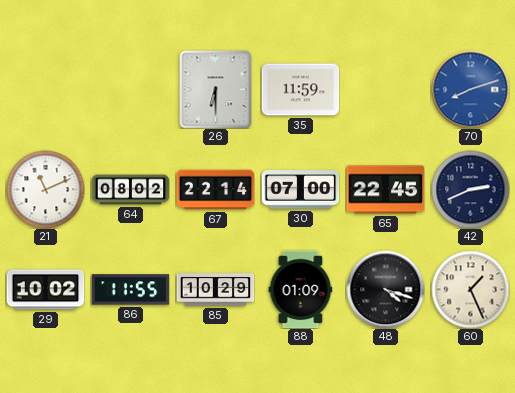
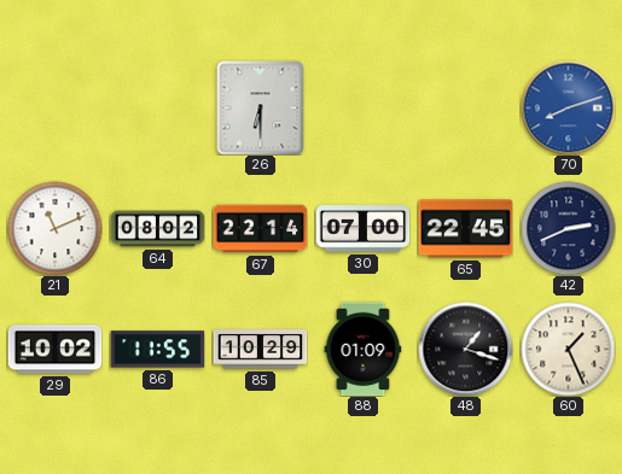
35: 11:59 -> none (300, 90)
48: 4:18 -> 1:18 (465, 349)
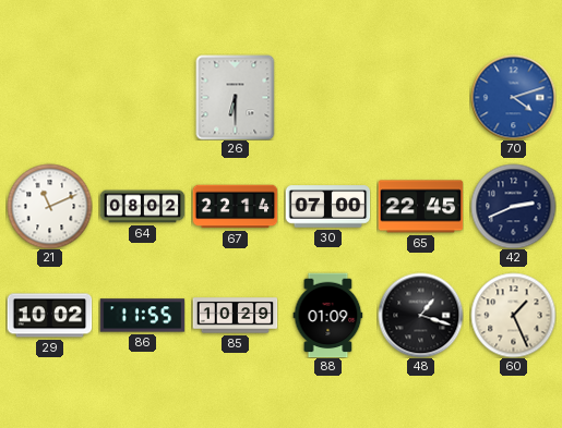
70: 8:12 -> 4:12 (513, 97)
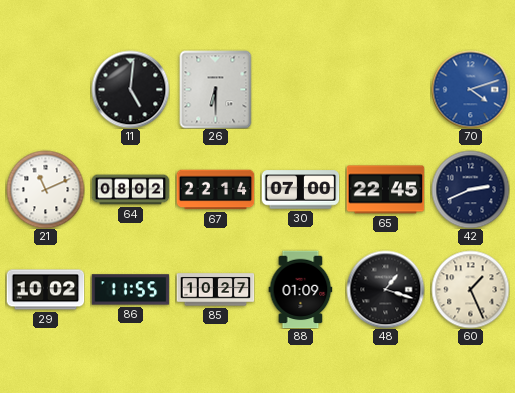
11: none -> 5:01 (130, 89)
85: 10:29 -> 10:27 (215, 290)
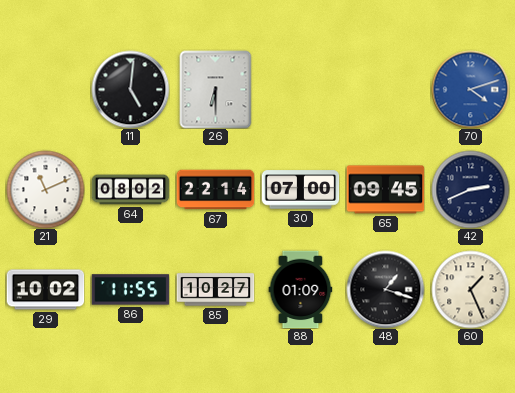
65: 22:45 -> 09:45 (385, 190)
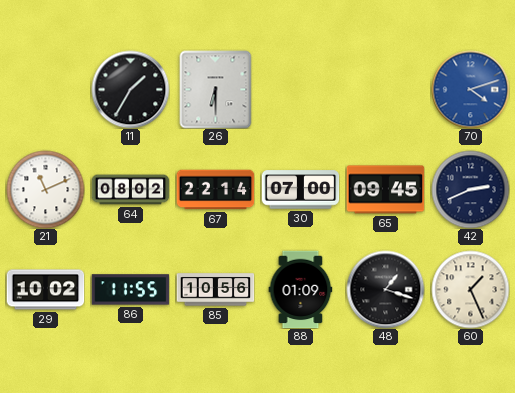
11: 5:01 -> 1:35 (130, 89)
85: 10:27 -> 10:56 (215, 290)
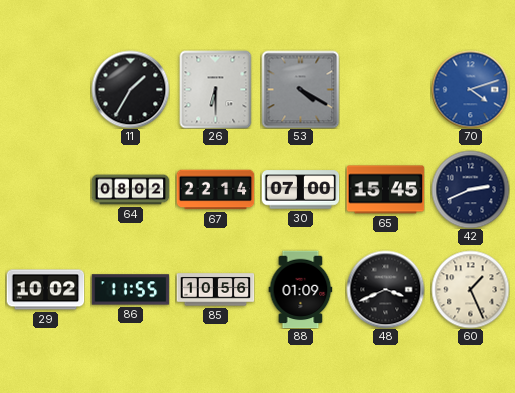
53: none -> 4:20 (300, 89)
21: 11:11 -> none (45, 189)
65: 09:45 -> 15:45 (385, 190)
48: 1:18 -> 3:41 (385, 289)
